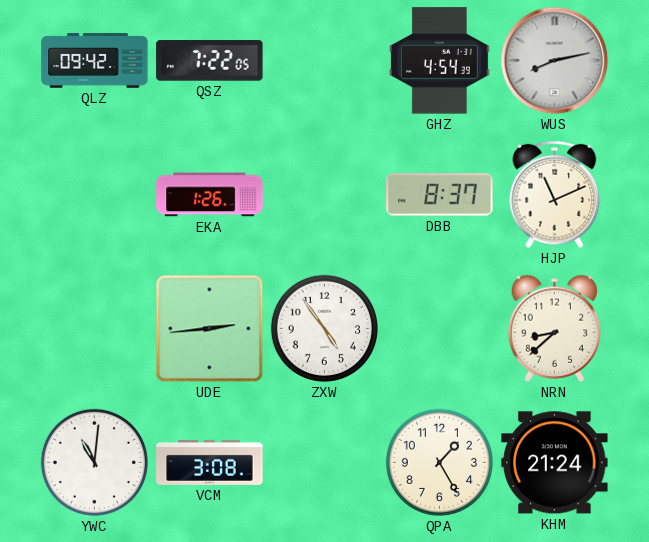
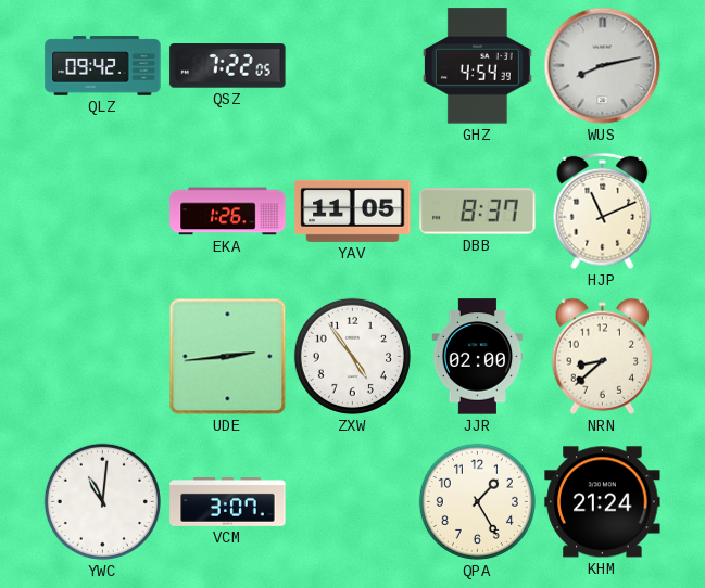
YAV: none -> 11:05 (353, 210)
JJR: none -> 02:00 (478, 357)
VCM: 3:08 -> 3:07 (228, 501)
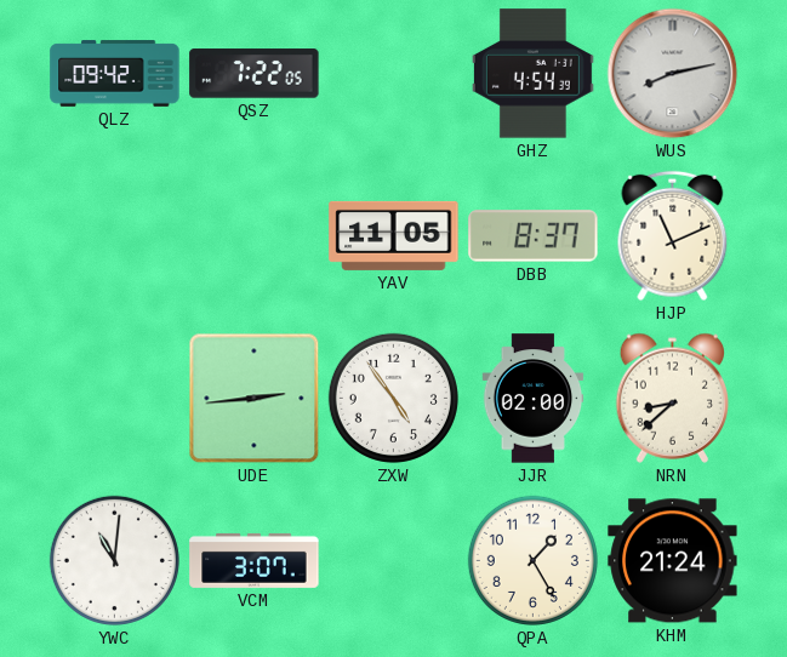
EKA: 1:26 -> none (228, 212)
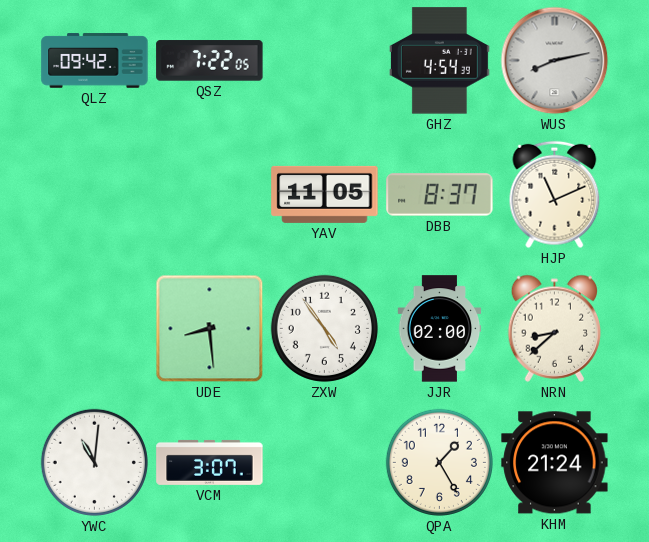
UDE: 2:44 -> 8:29 (210, 329)
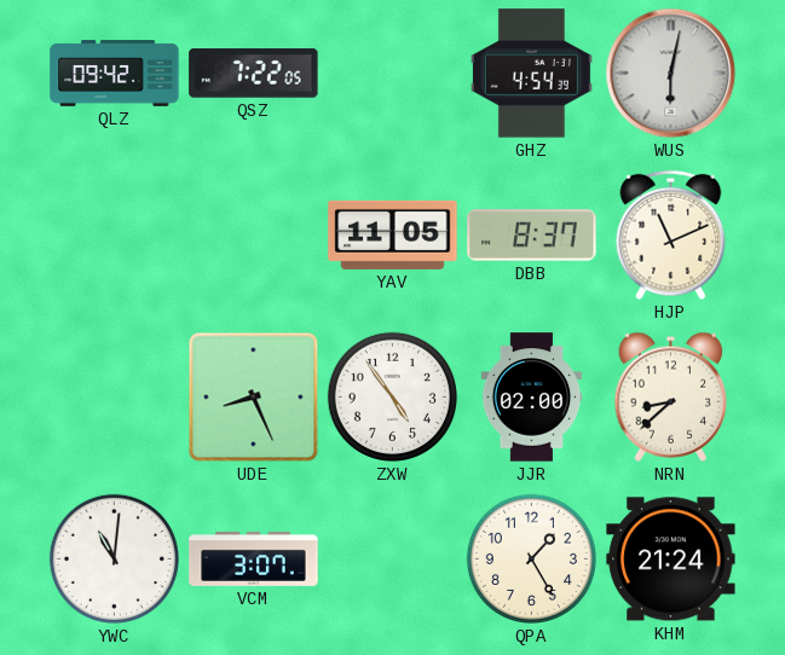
WUS: 8:13 -> 6:02 (671, 74)
UDE: 8:29 -> 8:26 (254, 398)
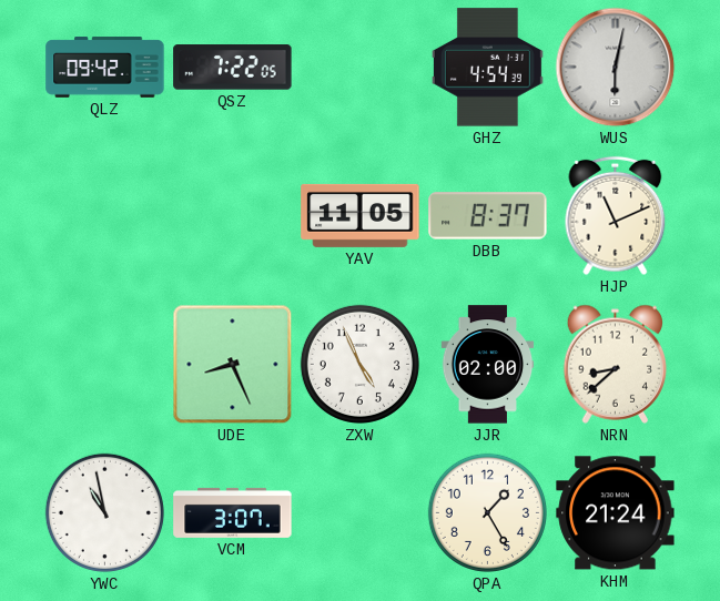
ZXW: 4:54 -> 4:56 (359, 364)
YWC: 11:01 -> 10:58 (104, 512)
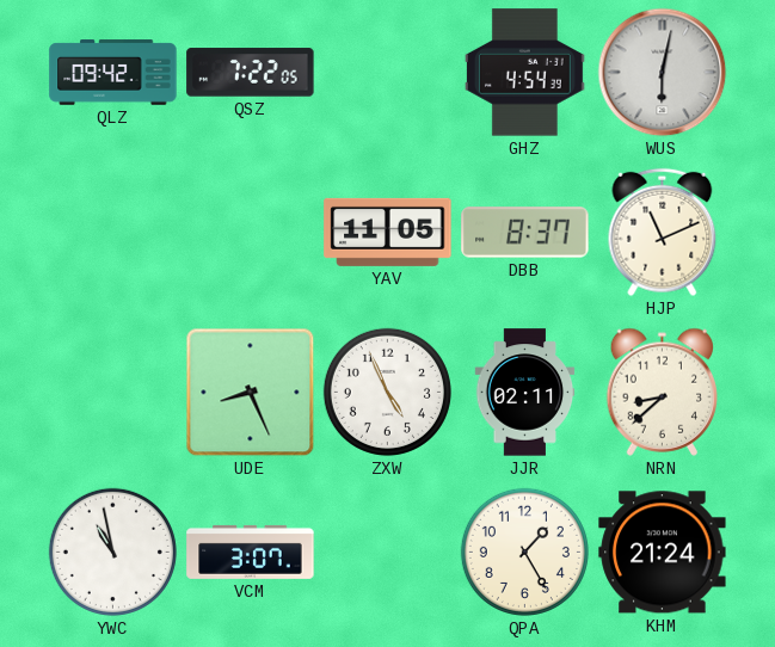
JJR: 02:00 -> 02:11 (525, 393)
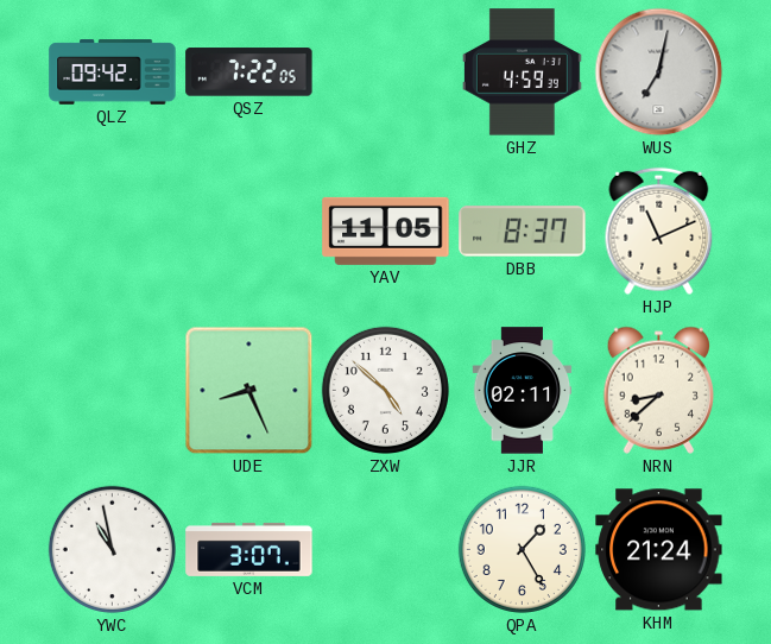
GHZ: 4:54 -> 4:59 (522, 72)
WUS: 6:02 -> 7:02 (659, 72)
ZXW: 4:56 -> 4:52 (385, 390)
